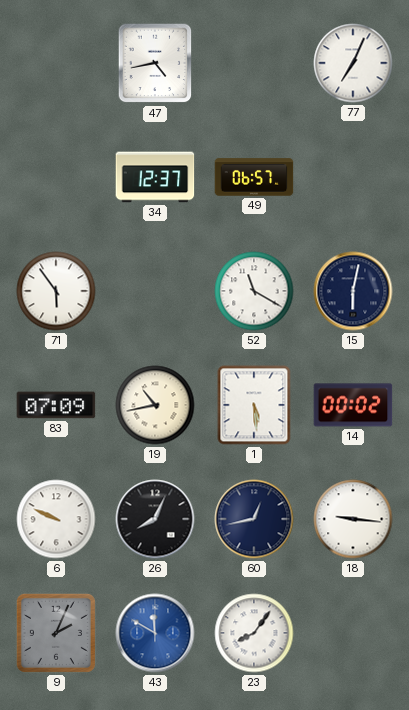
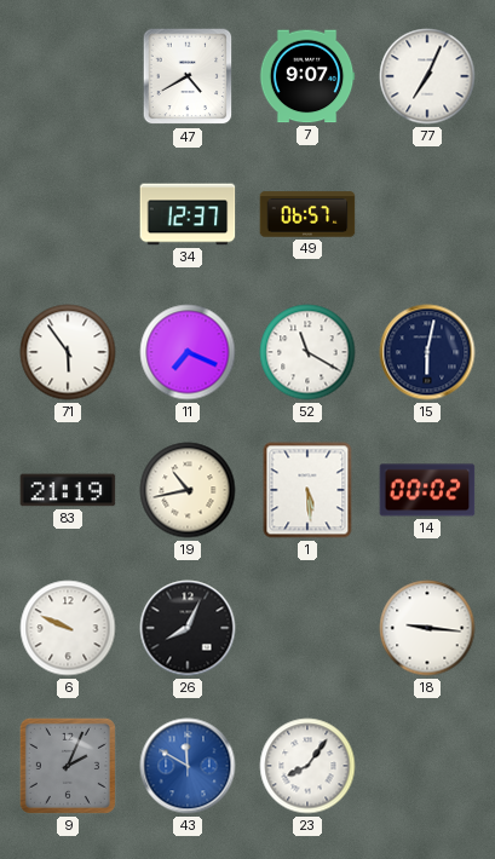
47: 4:43 -> 4:40 (188, 76)
7: none -> 9:07 (307, 76)
11: none -> 7:19 (188, 352)
83: 07:09 -> 21:19 (68, 490)
60: 12:43 -> none (254, 519)
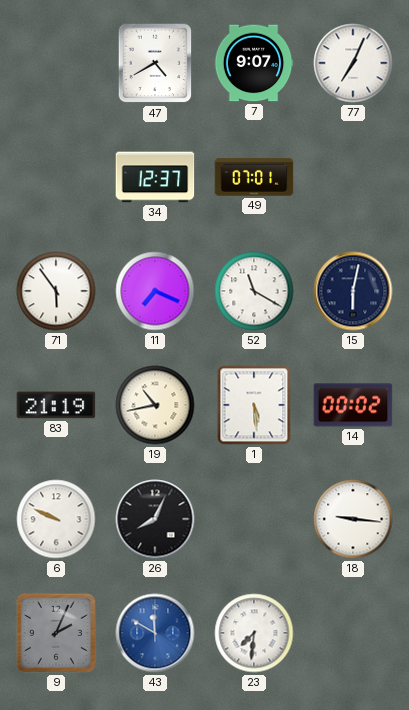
49: 06:57 -> 07:01 (254, 177)
23: 8:06 -> 7:31 (254, 633)
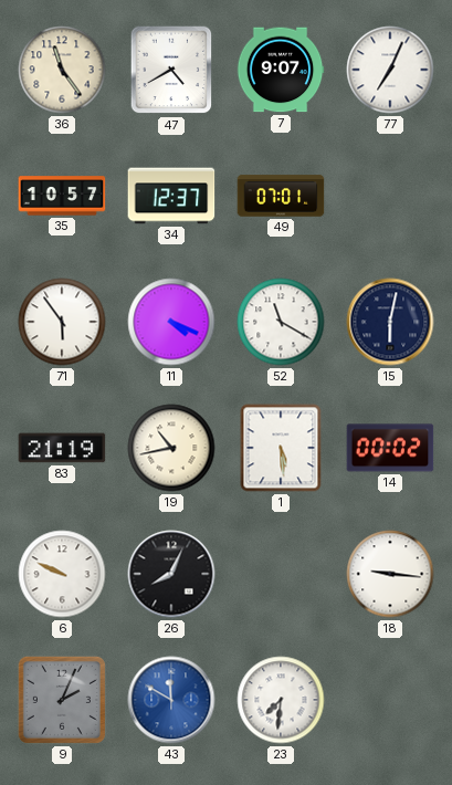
36: none -> 11:24 (62, 70)
35: none -> 10:57 (62, 196)
11: 7:19 -> 4:19 (171, 322)
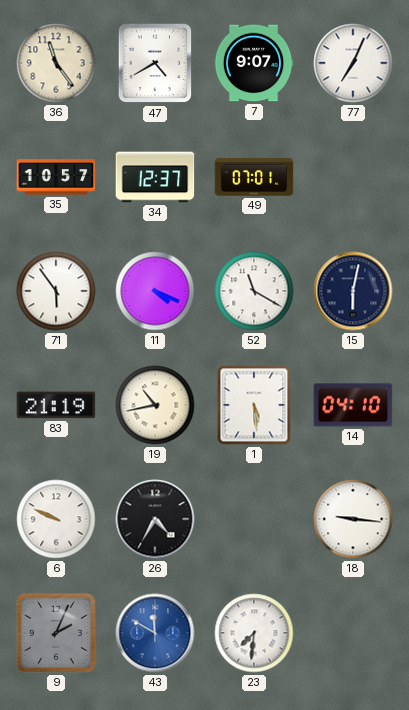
14: 00:02 -> 04:10 (353, 405)
26: 8:04 -> 4:35 (155, 519)
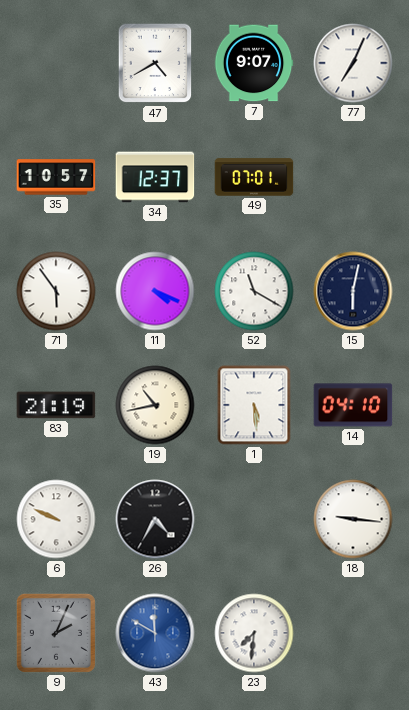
36: 11:24 -> none (56, 63)
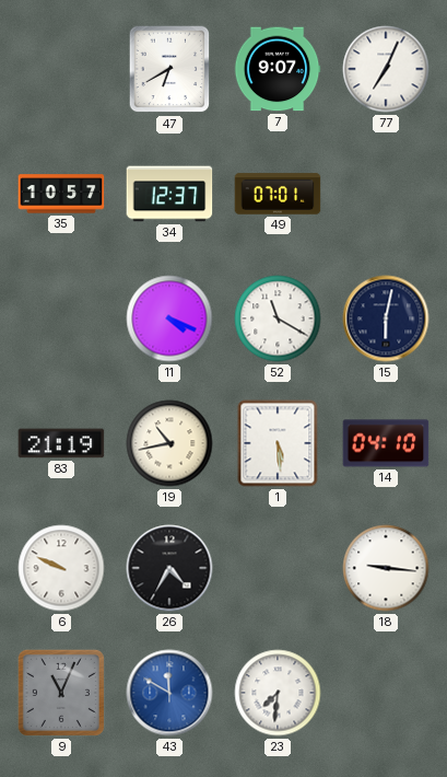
47: 4:40 -> 6:40 (169, 69)
71: 5:54 -> none (56, 291)
9: 2:04 -> 11:04 (61, 693)
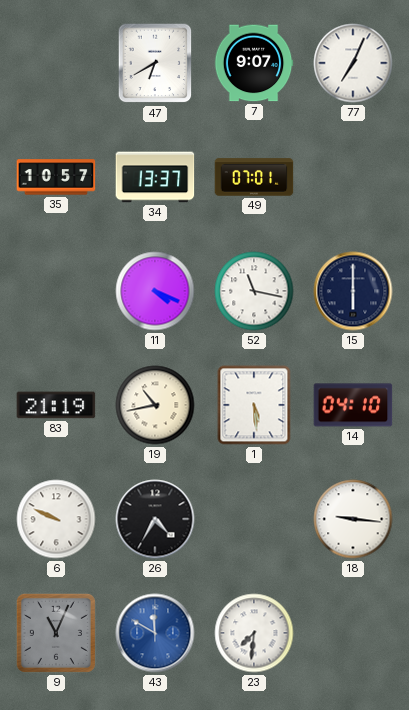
34: 12:37 -> 13:37 (155, 177)
52: 11:20 -> 11:17 (254, 291)
15: 6:02 -> 6:00 (353, 291)
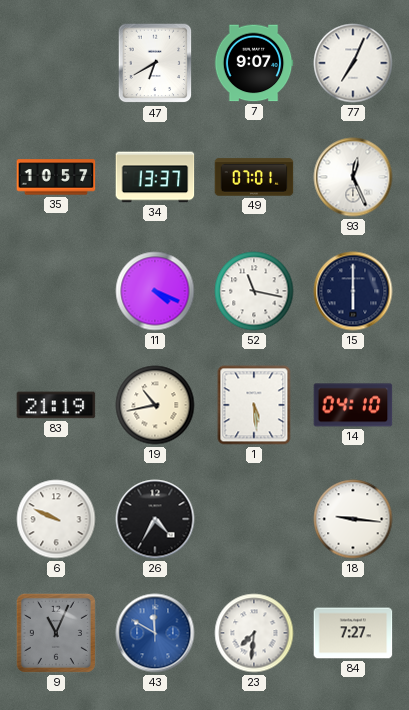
93: none -> 12:26 (353, 177)
84: none -> 7:27 (353, 633)
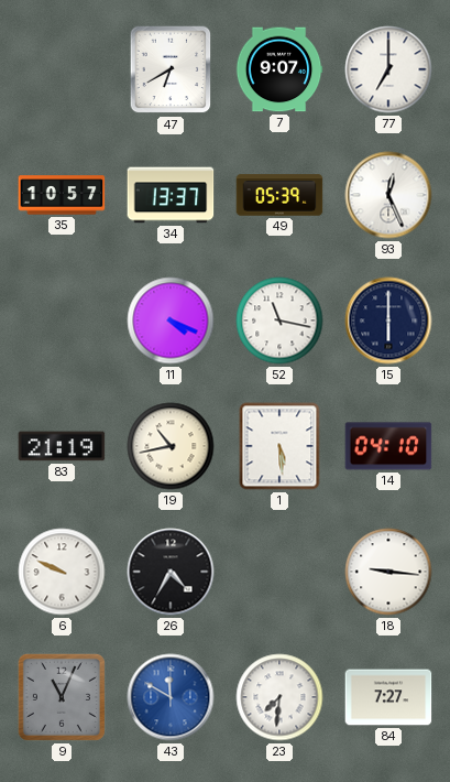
77: 7:04 -> 7:00 (388, 69)
49: 07:01 -> 05:39 (279, 195)
